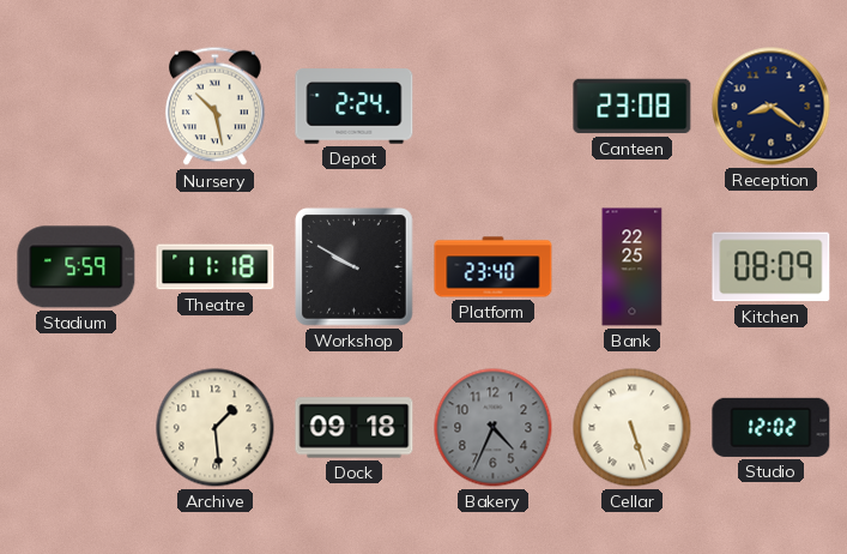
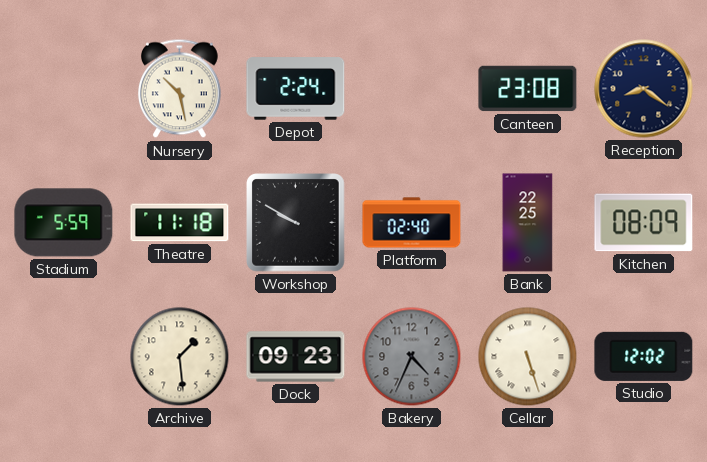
Platform: 23:40 -> 02:40 (412, 223)
Dock: 09:18 -> 09:23 (296, 357)
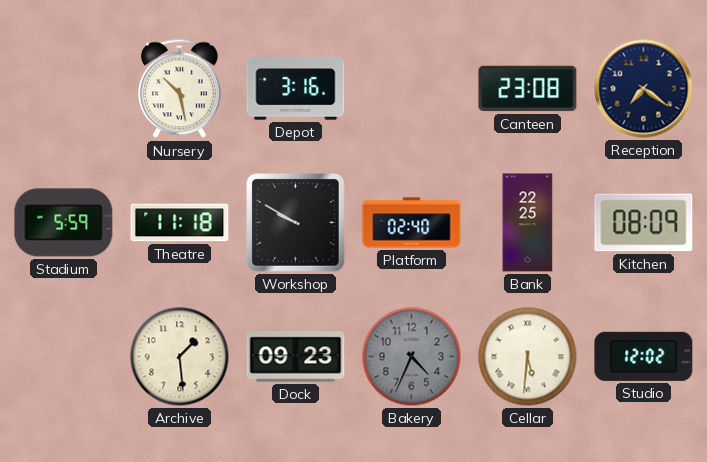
Depot: 2:24 -> 3:16 (296, 89)
Reception: 8:21 -> 7:21 (644, 89)
Cellar: 5:27 -> 5:31 (528, 357)
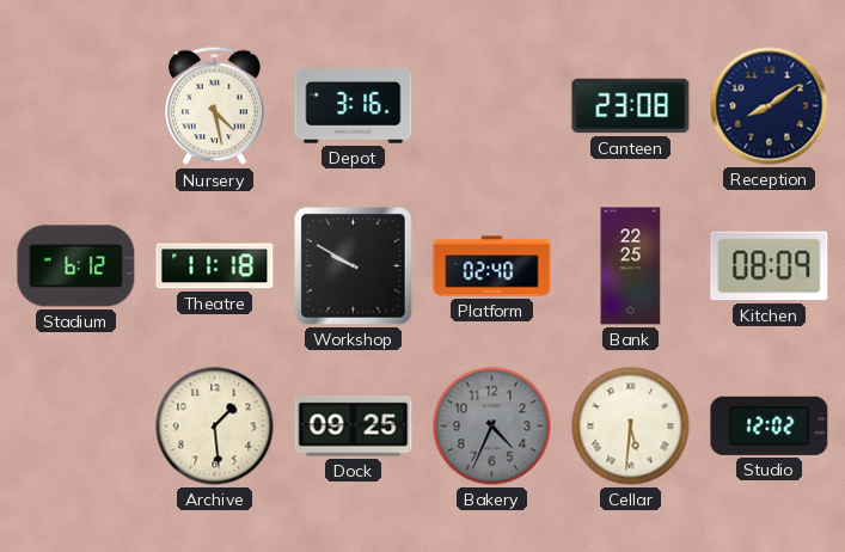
Nursery: 10:28 -> 4:28 (214, 106)
Reception: 7:21 -> 8:09 (770, 106)
Stadium: 5:59 -> 6:12 (76, 266)
Dock: 09:23 -> 09:25 (354, 427)
